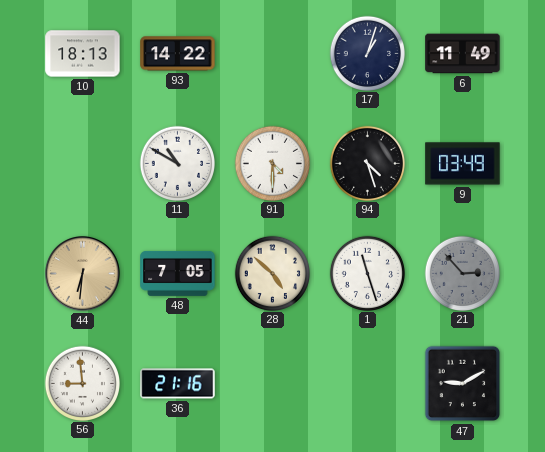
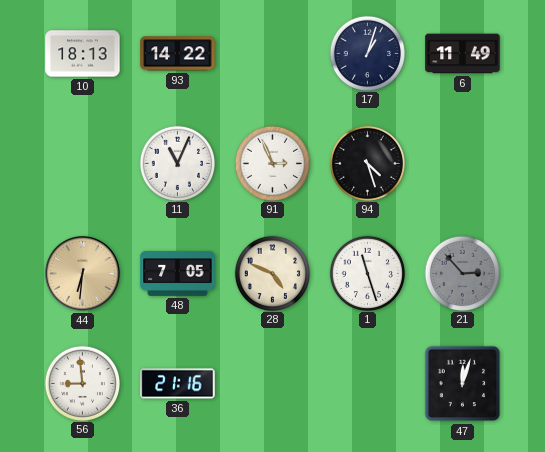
11: 10:50 -> 11:04 (177, 163)
91: 4:30 -> 2:56 (272, 163)
9: 03:49 -> none (463, 164)
28: 4:52 -> 4:49 (272, 273)
47: 9:10 -> 12:03 (463, 384)
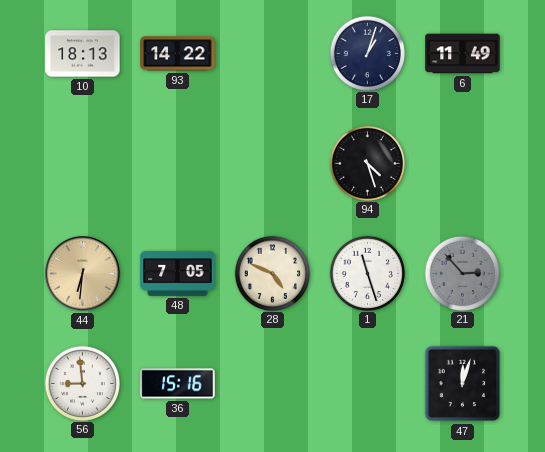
11: 11:04 -> none (177, 163)
91: 2:56 -> none (272, 163)
36: 21:16 -> 15:16 (178, 384)
